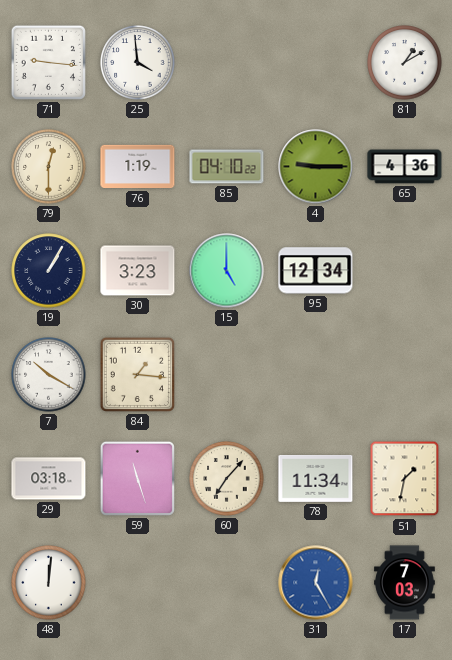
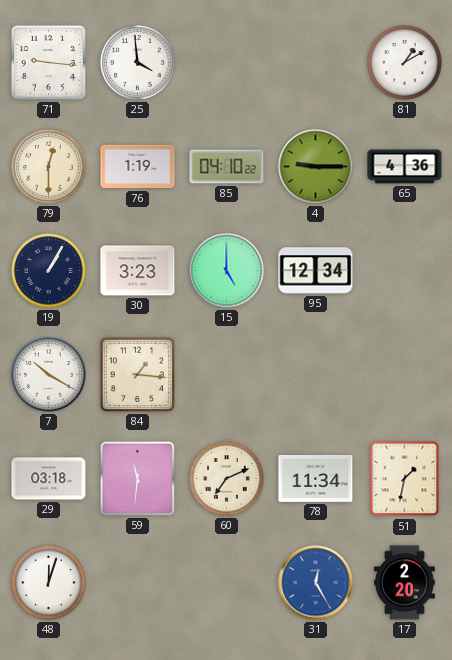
59: 11:27 -> 11:31 (137, 478)
60: 7:07 -> 7:11 (227, 479)
48: 12:01 -> 12:03 (49, 583)
17: 7:03 -> 2:20 (405, 583)
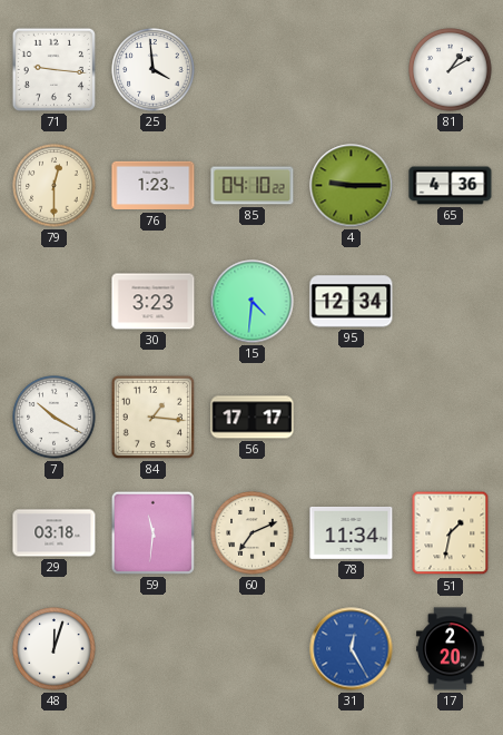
76: 1:19 -> 1:23 (154, 186)
19: 1:05 -> none (49, 271)
15: 5:00 -> 4:31 (253, 302)
56: none -> 17:17 (253, 418)
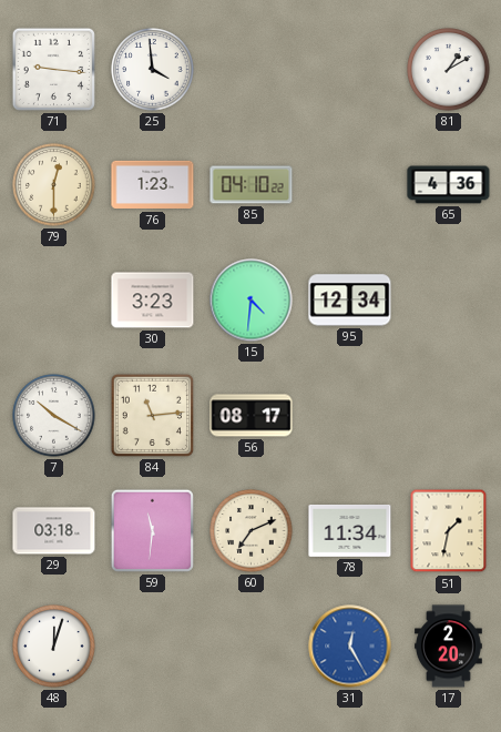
4: 9:15 -> none (352, 186)
84: 1:16 -> 11:14 (152, 415)
56: 17:17 -> 08:17 (252, 416)
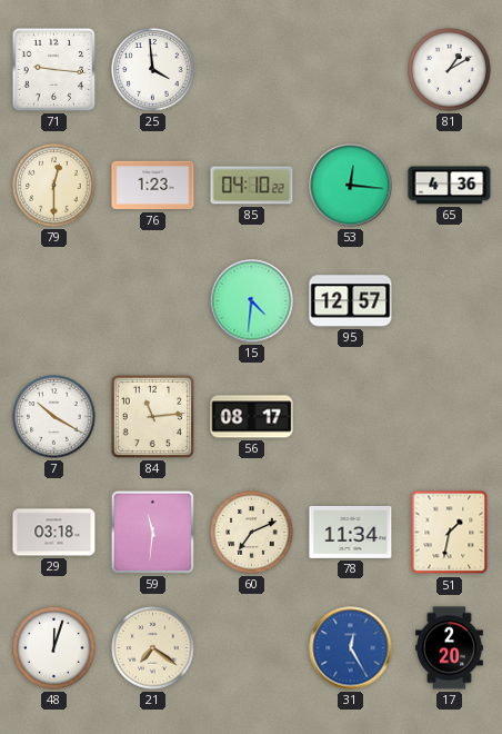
53: none -> 12:16 (351, 186)
30: 3:23 -> none (153, 301)
95: 12:34 -> 12:57 (351, 301)
21: none -> 7:21 (153, 648)
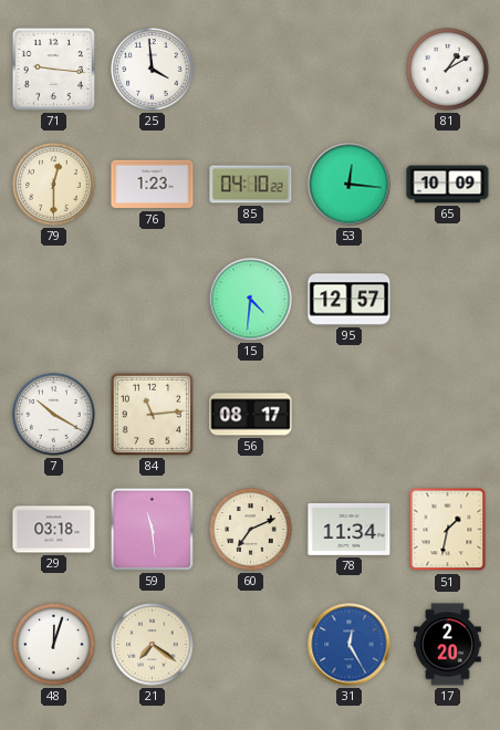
65: 4:36 -> 10:09 (448, 185)
59: 11:31 -> 11:29 (152, 529)
